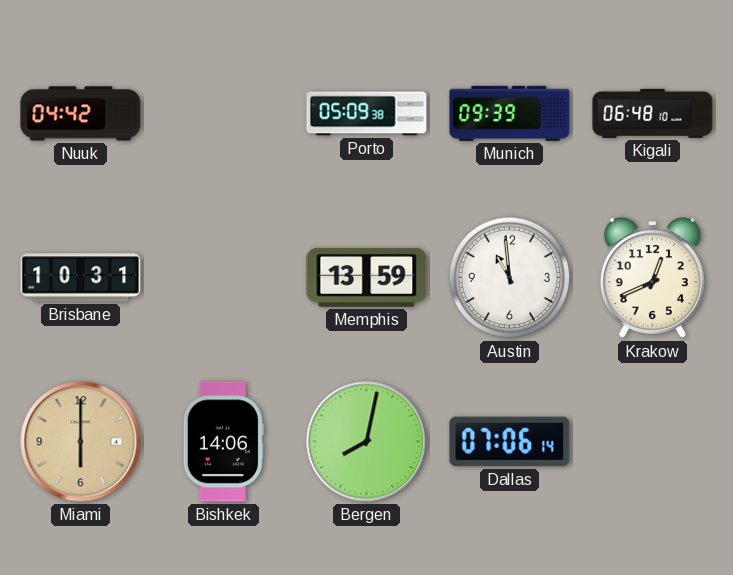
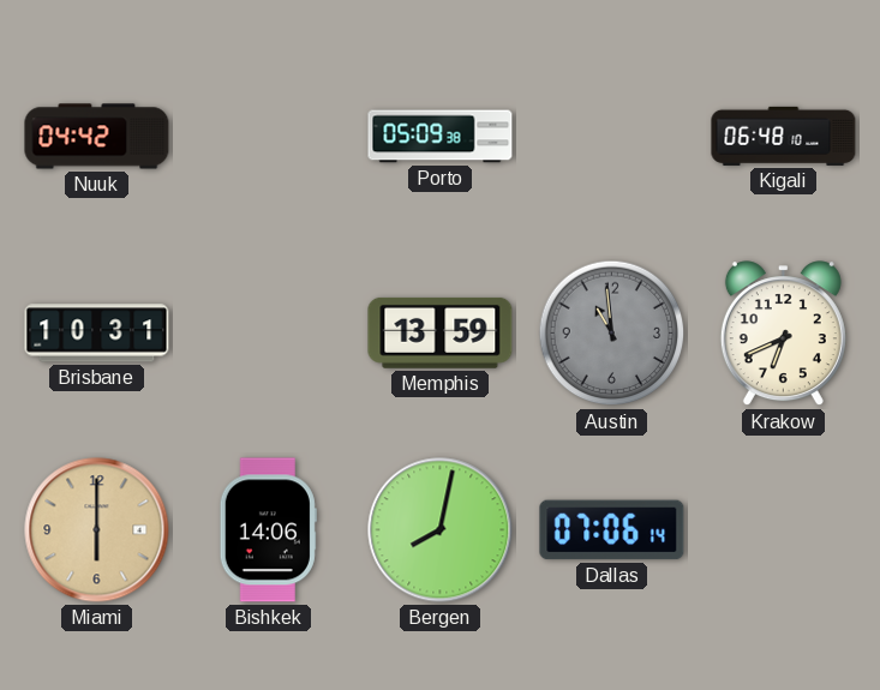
Munich: 09:39 -> none (510, 113)
Austin dial: white -> grey (612, 334)
Krakow: 12:41 -> 6:41 (783, 334)
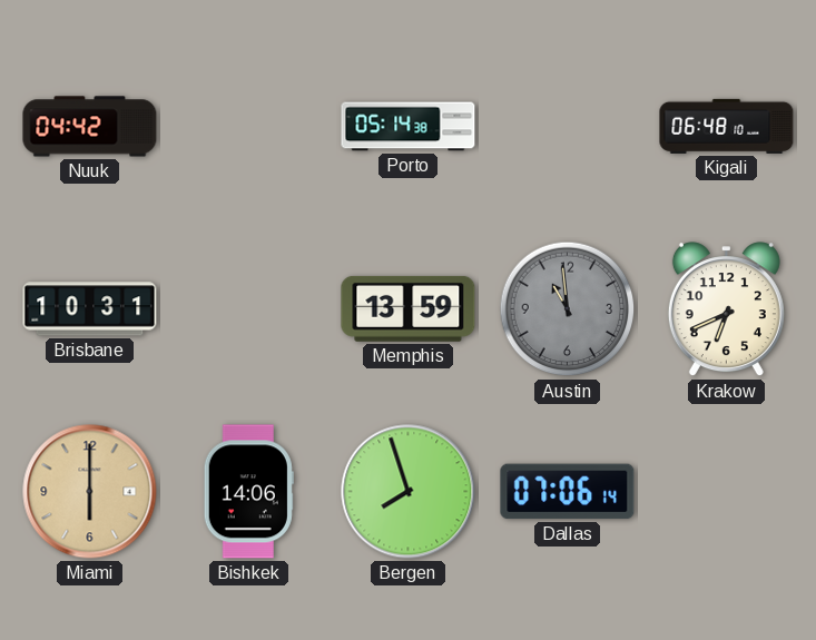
Porto: 05:09 -> 05:14 (409, 127)
Bergen: 8:02 -> 7:57 (409, 492)
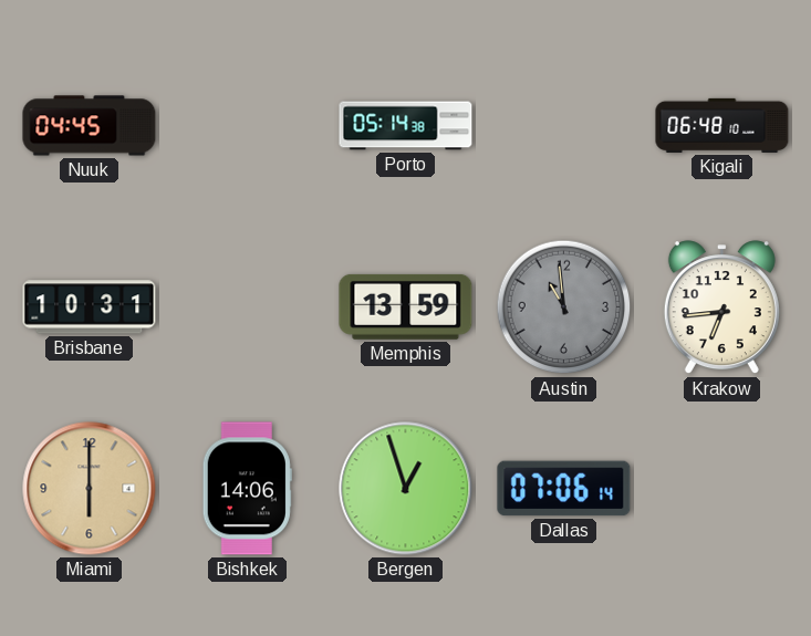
Nuuk: 04:42 -> 04:45 (90, 126)
Krakow: 6:41 -> 6:44 (721, 307)
Bergen: 7:57 -> 12:57 (406, 489)
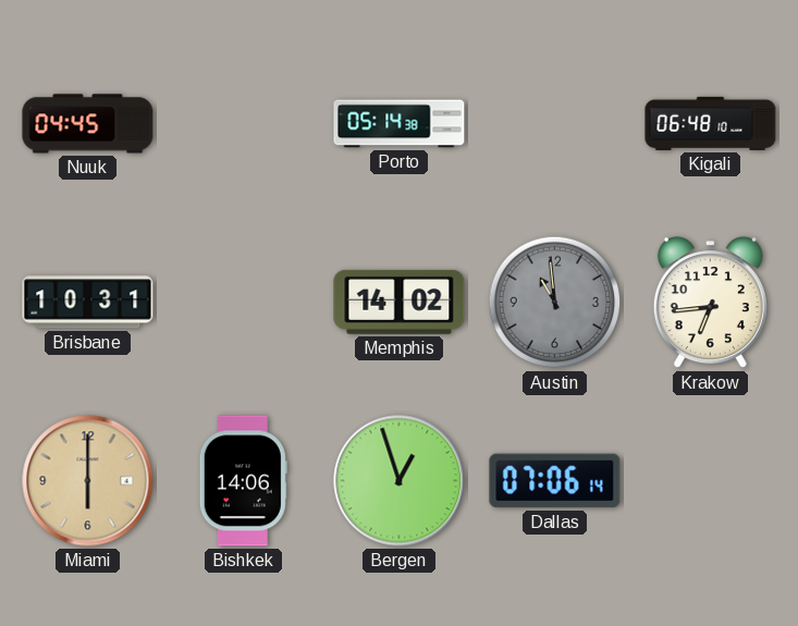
Memphis: 13:59 -> 14:02 (400, 302)
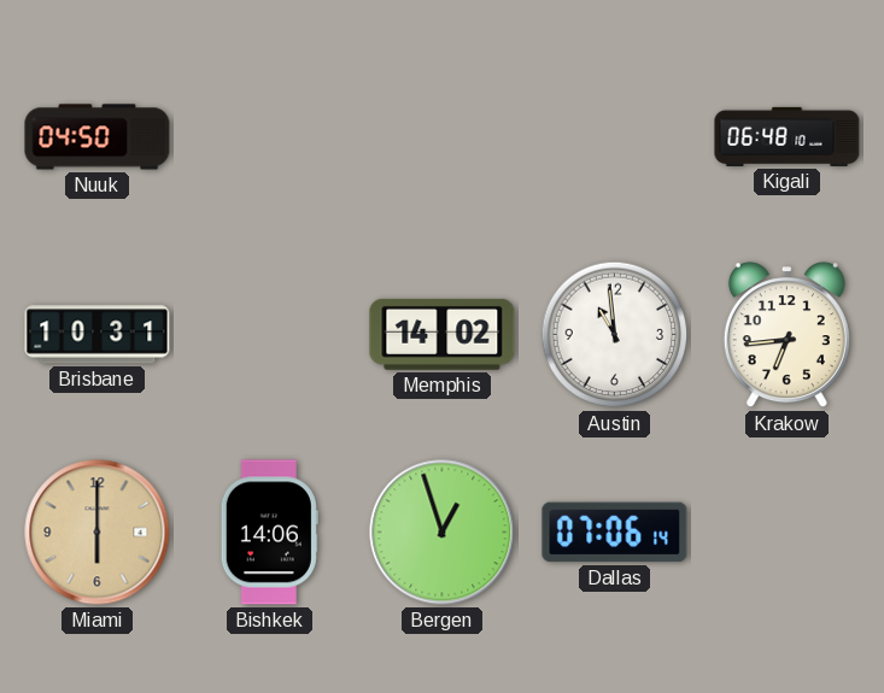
Nuuk: 04:45 -> 04:50 (98, 137)
Porto: 05:14 -> none (400, 124)
Austin dial: grey -> white (615, 335)
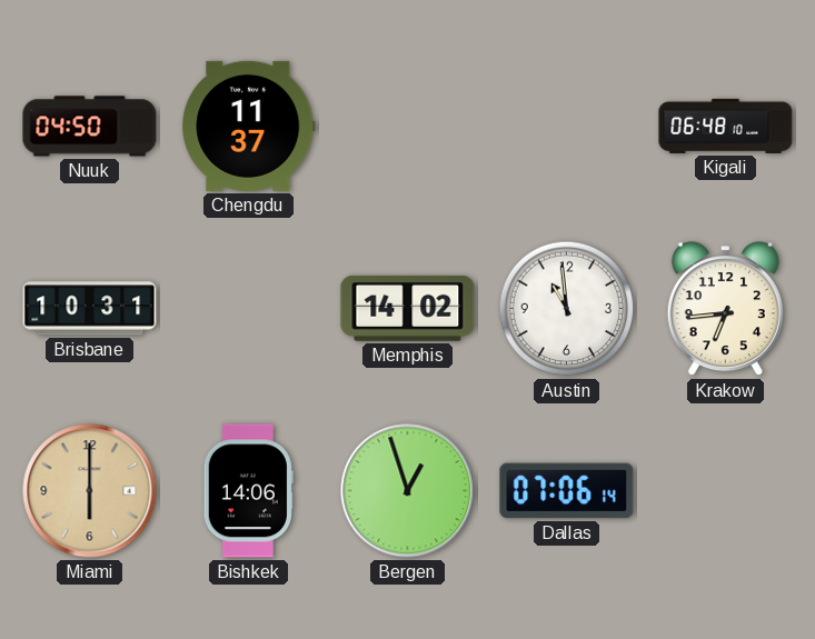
Chengdu: none -> 11:37 (249, 126)
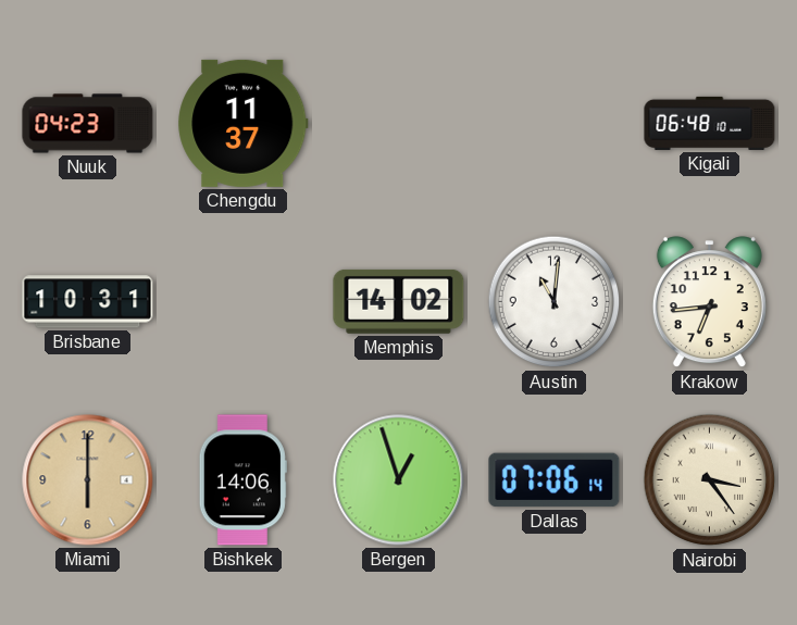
Nuuk: 04:50 -> 04:23 (88, 124)
Austin: 10:59 -> 11:01 (555, 302)
Nairobi: none -> 3:24 (710, 480)
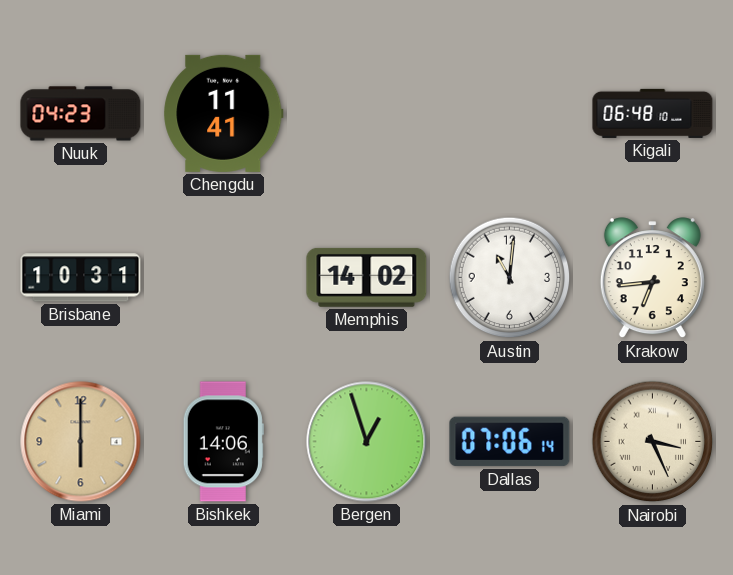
Chengdu: 11:37 -> 11:41 (224, 113)
Nairobi: 3:24 -> 3:26 (653, 442)
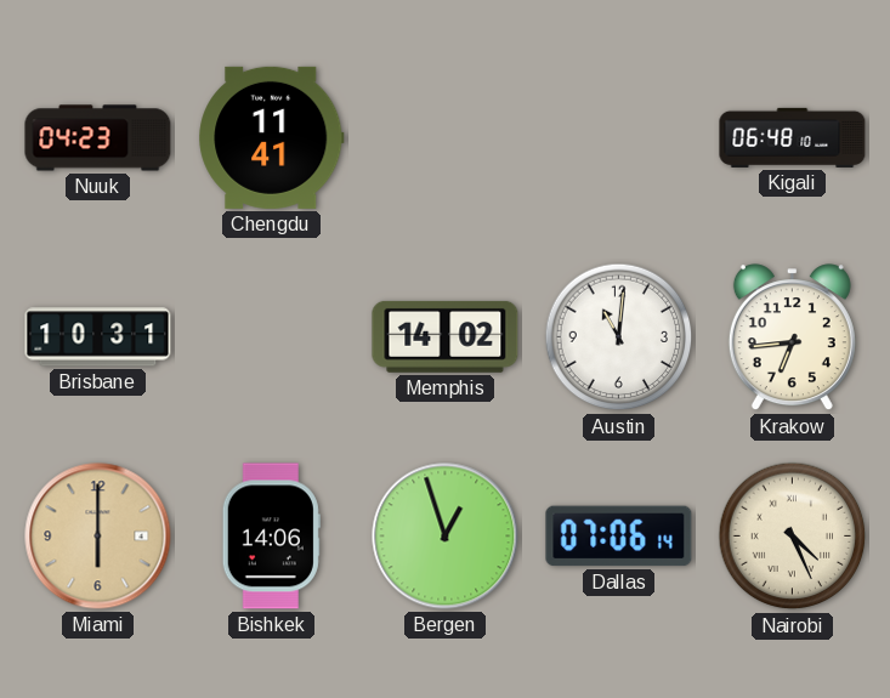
Nairobi: 3:26 -> 4:26 (793, 537)
